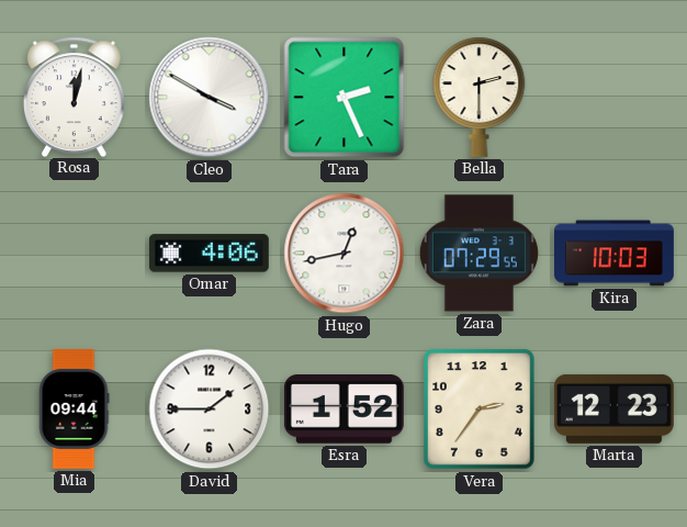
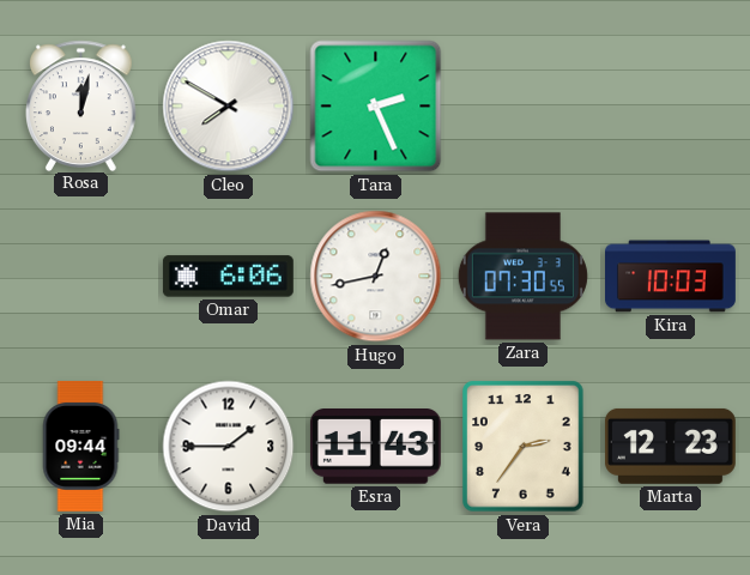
Cleo: 3:50 -> 7:50 (229, 107)
Bella: 2:30 -> none (480, 97)
Omar: 4:06 -> 6:06 (228, 277)
Zara: 07:29 -> 07:30 (522, 277)
Esra: 1:52 -> 11:43 (375, 447)
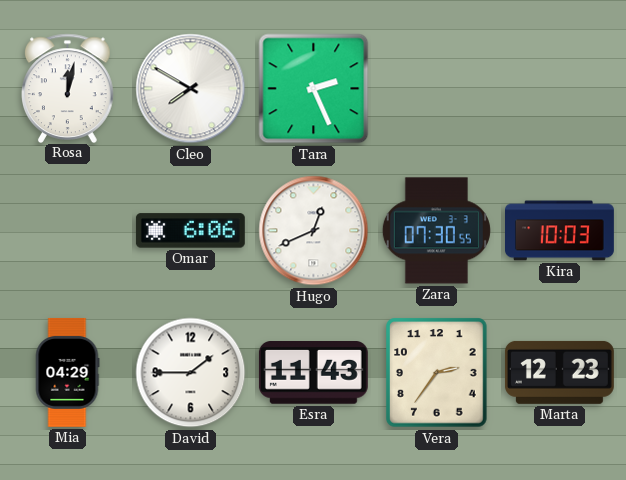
Hugo: 12:43 -> 12:41 (314, 231)
Mia: 09:44 -> 04:29 (67, 373)
